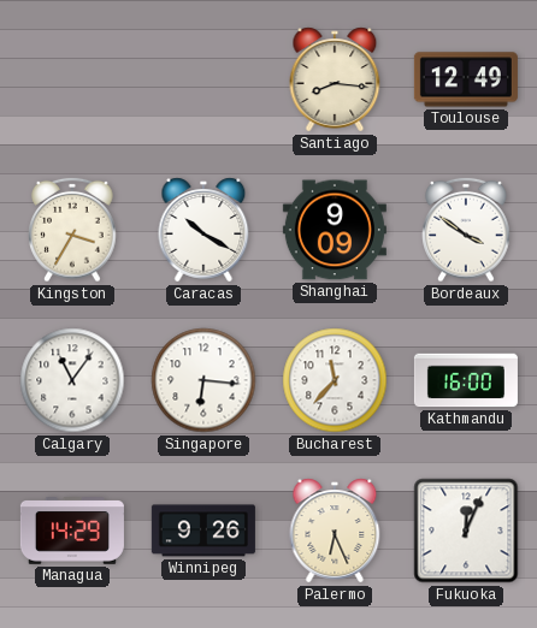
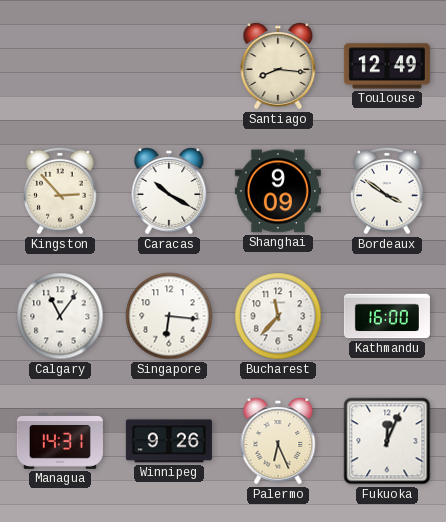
Kingston: 3:35 -> 2:53 (60, 191)
Managua: 14:29 -> 14:31 (60, 442)
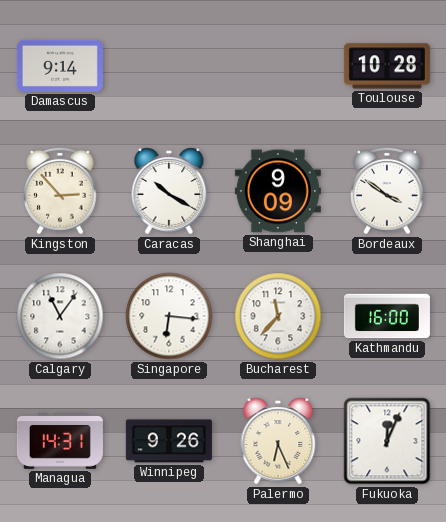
Damascus: none -> 9:14 (60, 66)
Santiago: 8:16 -> none (278, 66)
Toulouse: 12:49 -> 10:28 (387, 66)
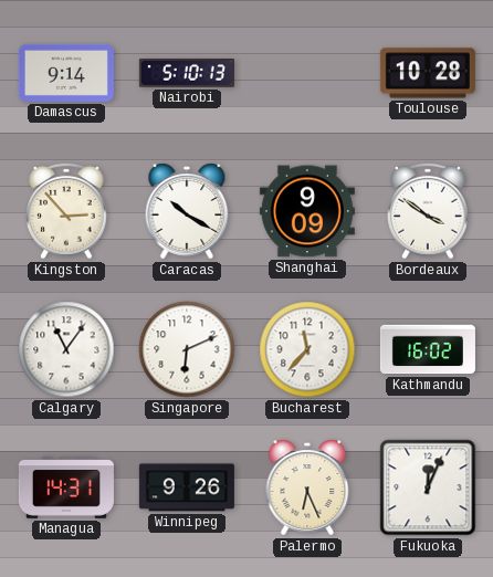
Nairobi: none -> 5:10 (187, 74)
Singapore: 6:16 -> 6:11 (187, 349)
Kathmandu: 16:00 -> 16:02 (428, 349)
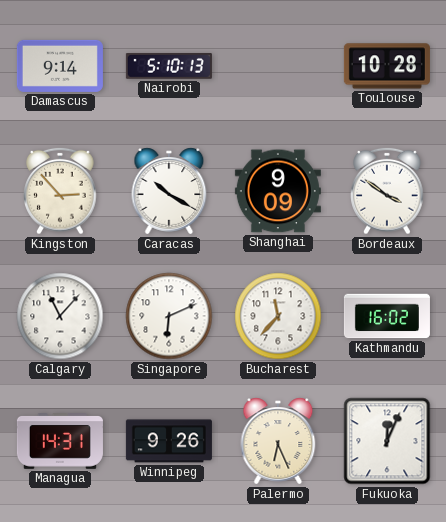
Calgary: 11:06 -> 11:07 (60, 316)
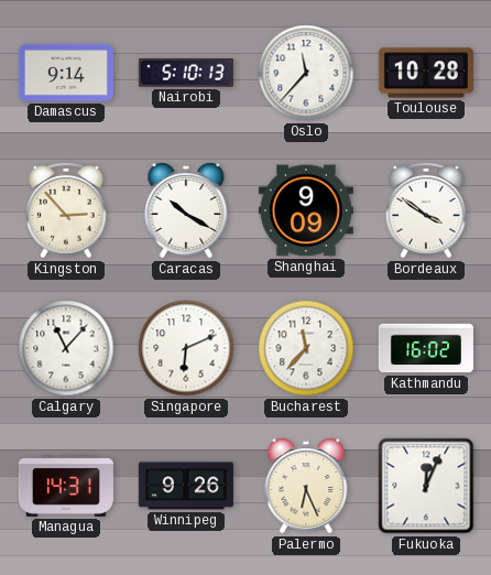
Oslo: none -> 11:37 (306, 73)
